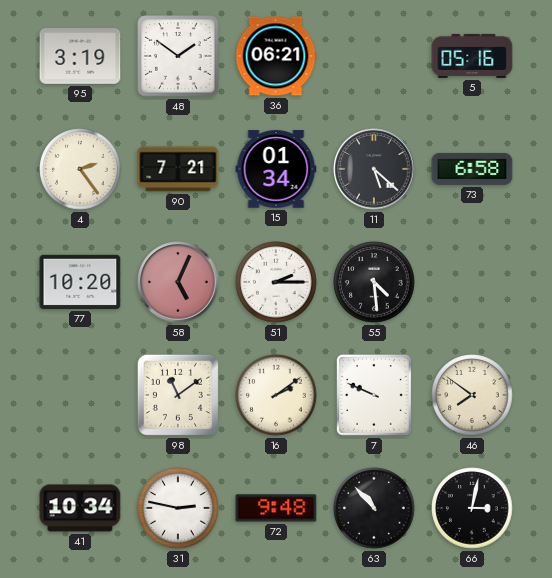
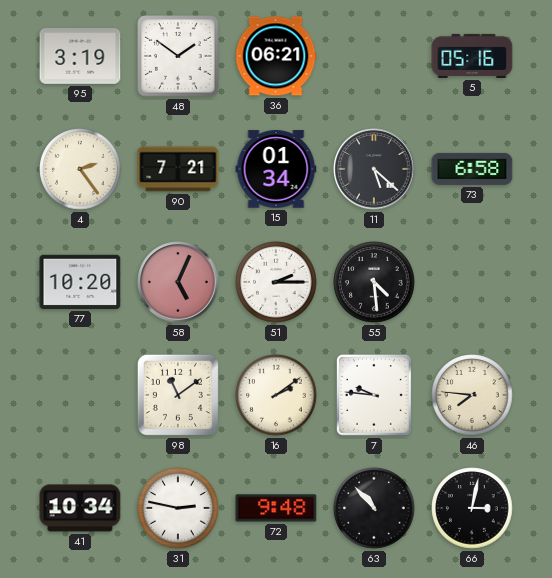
7: 9:49 -> 9:46 (374, 395)
46: 7:51 -> 7:46 (472, 395)
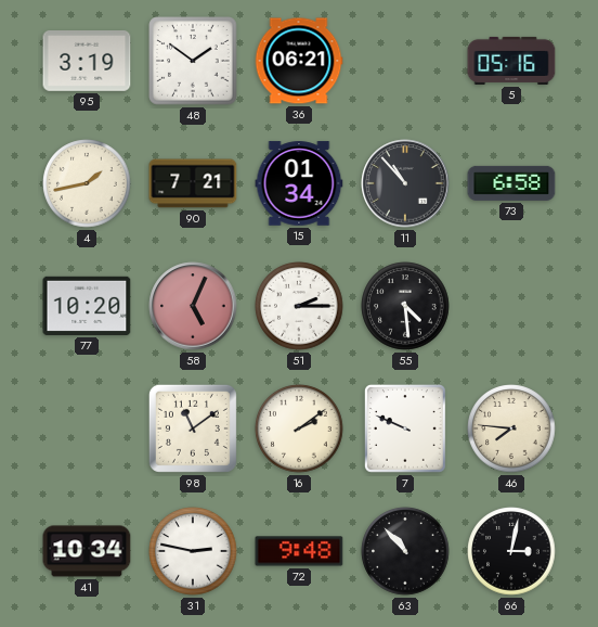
4: 2:24 -> 1:43 (87, 183)
11: 5:22 -> 10:53 (405, 183)
7: 9:46 -> 9:49 (405, 428)
